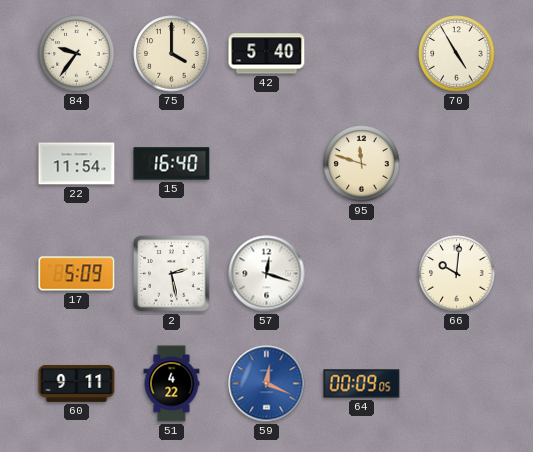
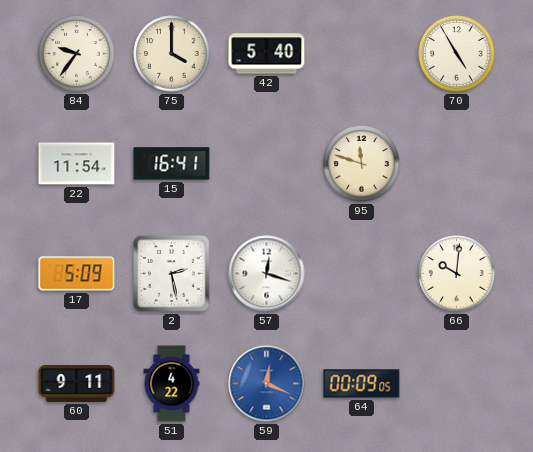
15: 16:40 -> 16:41 (172, 164)
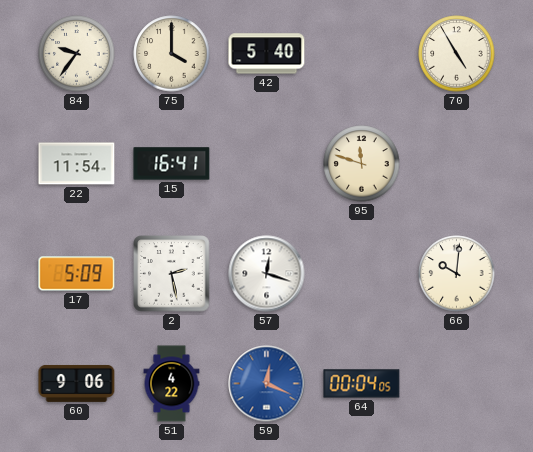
60: 9:11 -> 9:06 (77, 383)
64: 00:09 -> 00:04 (362, 384)
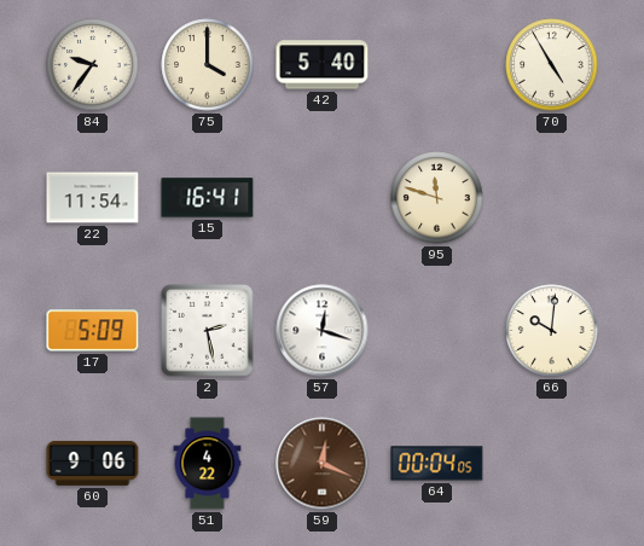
59 dial: blue -> brown (323, 464)
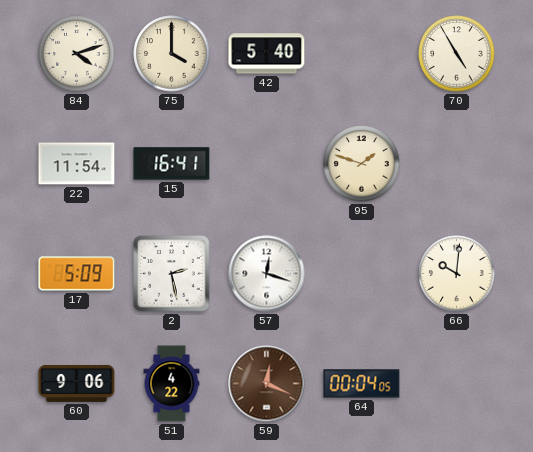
84: 9:36 -> 4:12 (77, 54)
95: 11:48 -> 1:48 (362, 164)
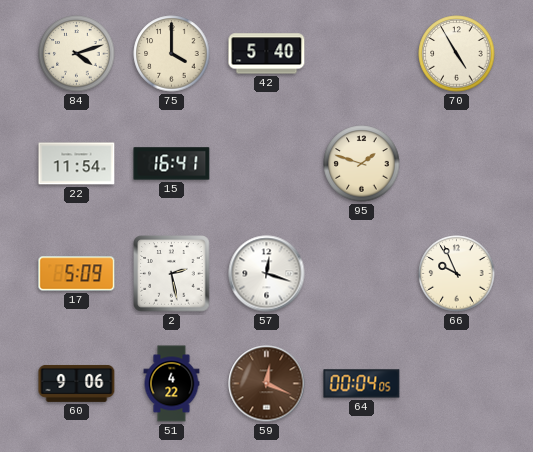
66: 10:01 -> 9:56 (457, 274)
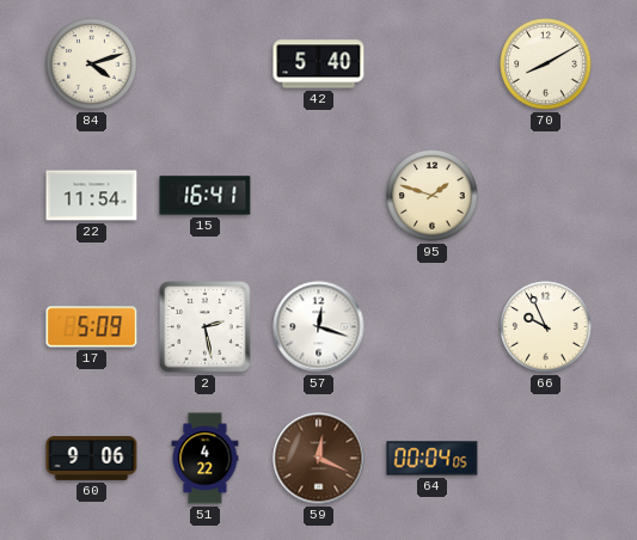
75: 4:00 -> none (172, 54)
70: 4:55 -> 8:10 (546, 65)
